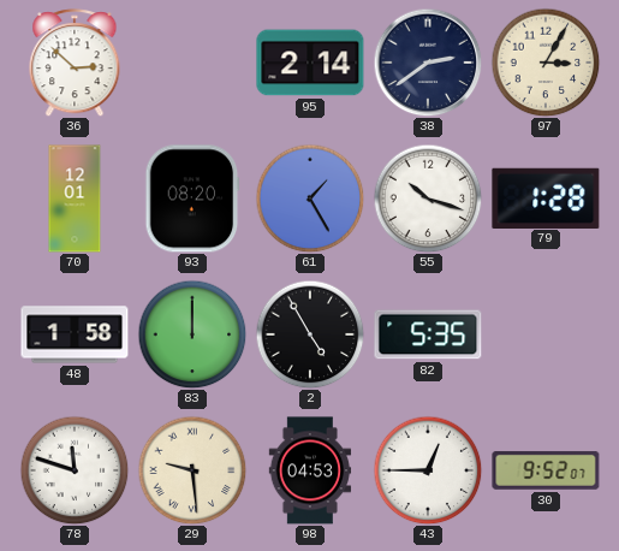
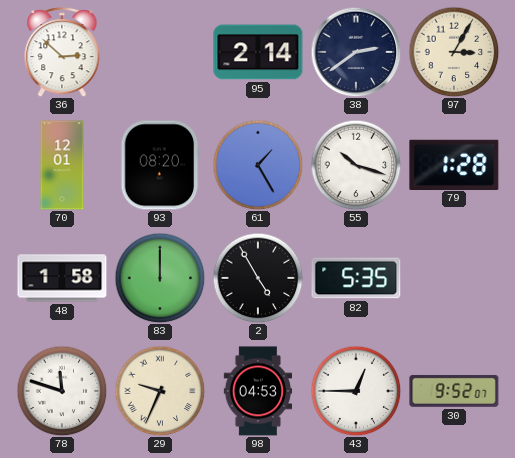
29: 9:29 -> 9:34 (160, 391)
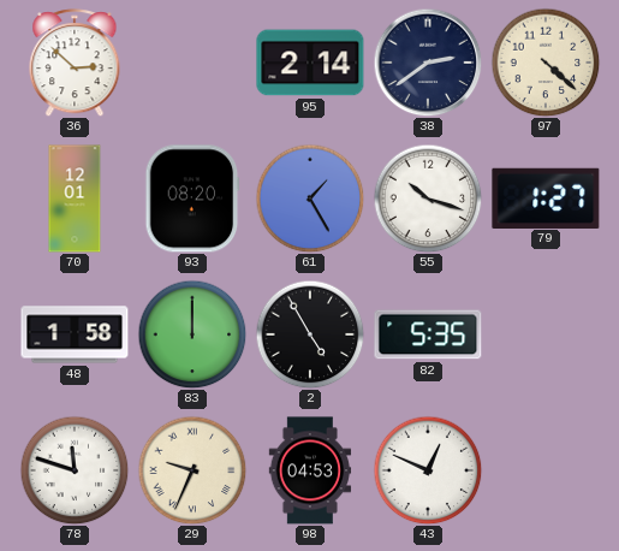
97: 3:05 -> 4:22 (546, 63)
79: 1:28 -> 1:27 (546, 197)
43: 12:45 -> 12:49 (428, 470)
30: 9:52 -> none (454, 391)
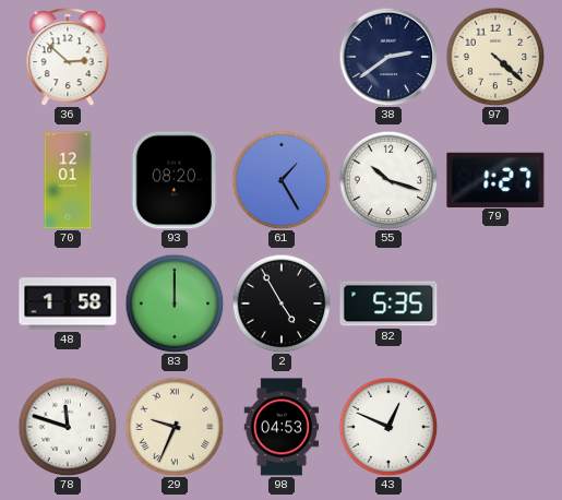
95: 2:14 -> none (310, 63)
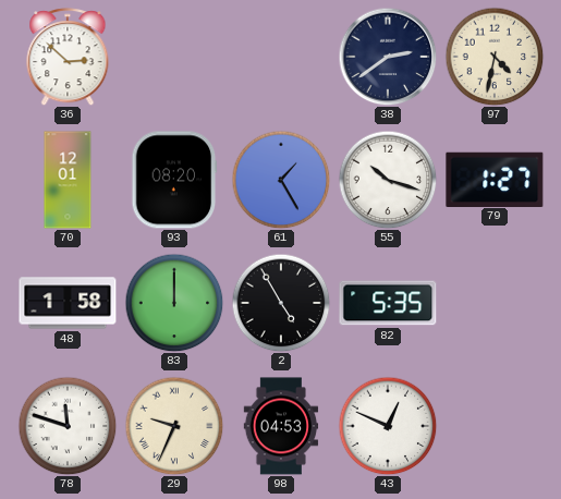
97: 4:22 -> 4:32 (495, 57)
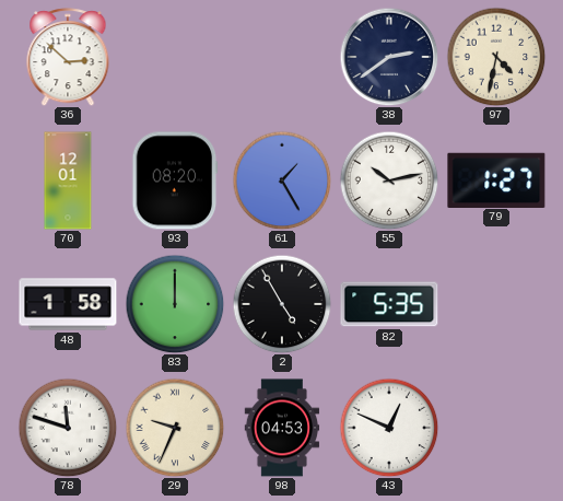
55: 10:18 -> 10:13 (389, 180)
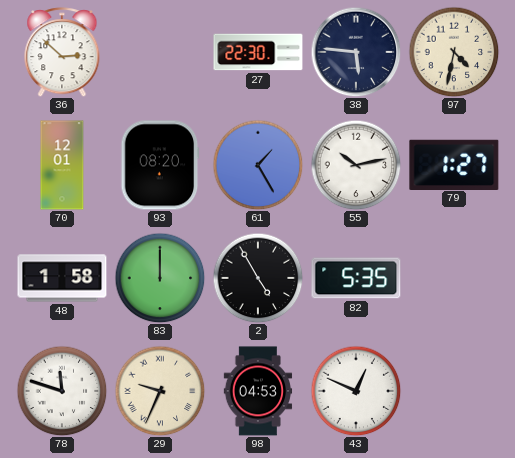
27: none -> 22:30 (258, 52)
38: 2:39 -> 5:46 (356, 52)
